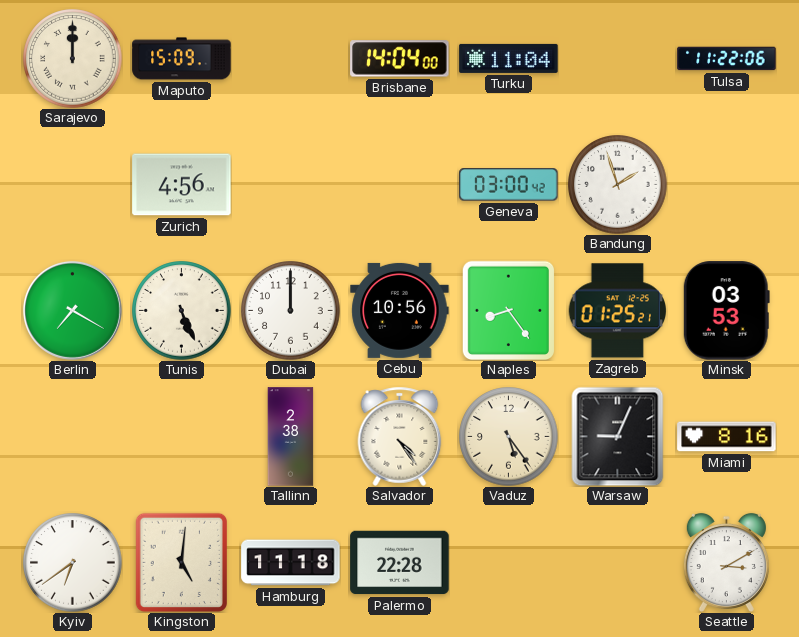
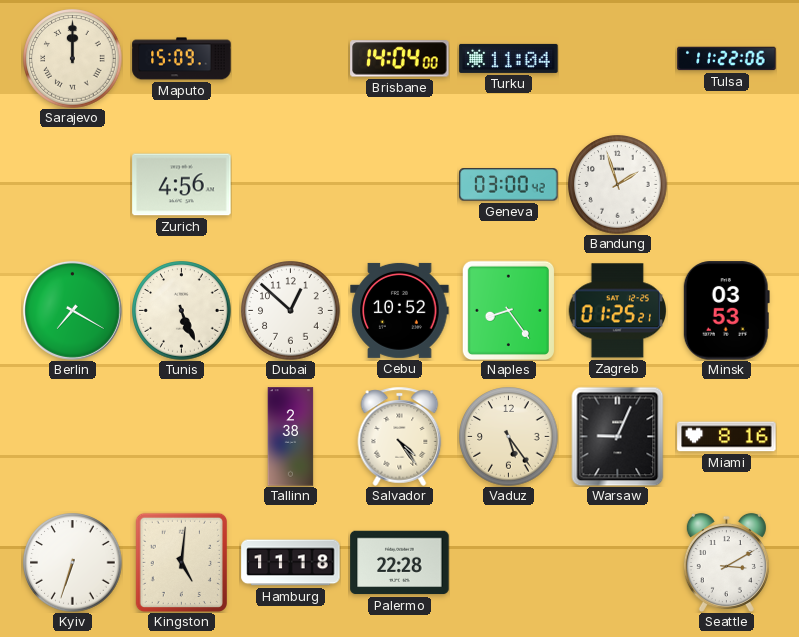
Dubai: 12:00 -> 12:52 (291, 311)
Cebu: 10:56 -> 10:52 (400, 310)
Kyiv: 6:39 -> 6:33 (73, 563)
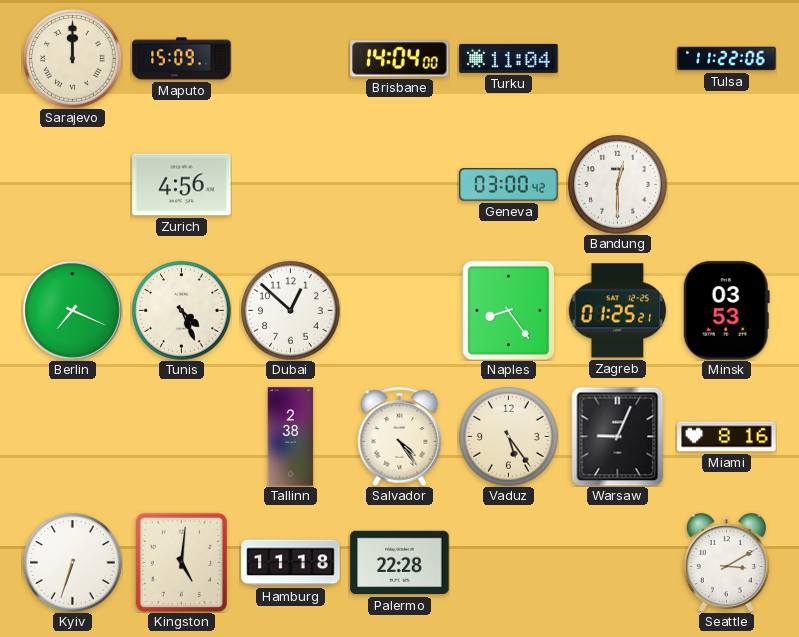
Bandung: 1:57 -> 12:30 (618, 185)
Berlin: 7:20 -> 7:19 (72, 310)
Tunis: 5:26 -> 4:26 (182, 311)
Cebu: 10:52 -> none (400, 310)
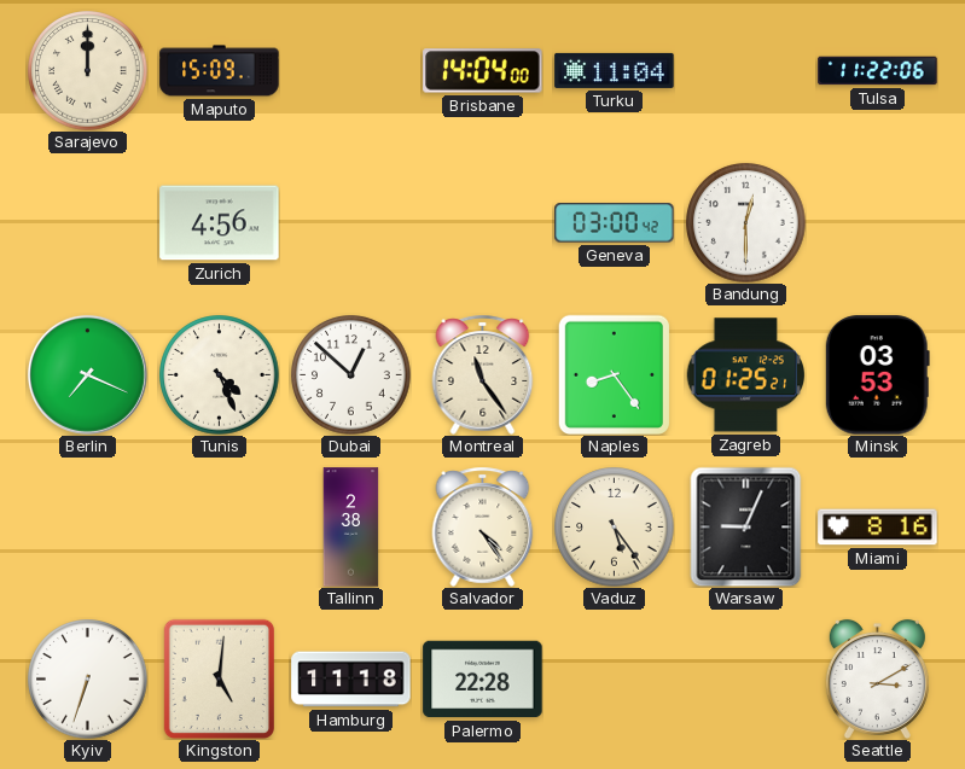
Montreal: none -> 11:24 (483, 374)
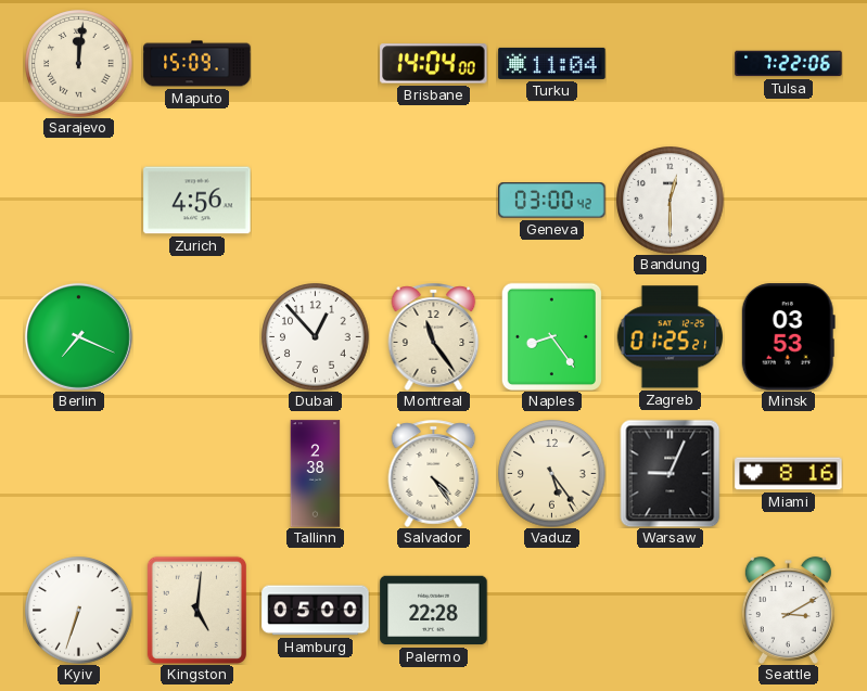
Sarajevo: 12:00 -> 12:01 (79, 64)
Tulsa: 11:22 -> 7:22 (789, 64)
Tunis: 4:26 -> none (220, 375)
Dubai: 12:52 -> 12:53 (316, 337)
Hamburg: 11:18 -> 05:00 (316, 611)
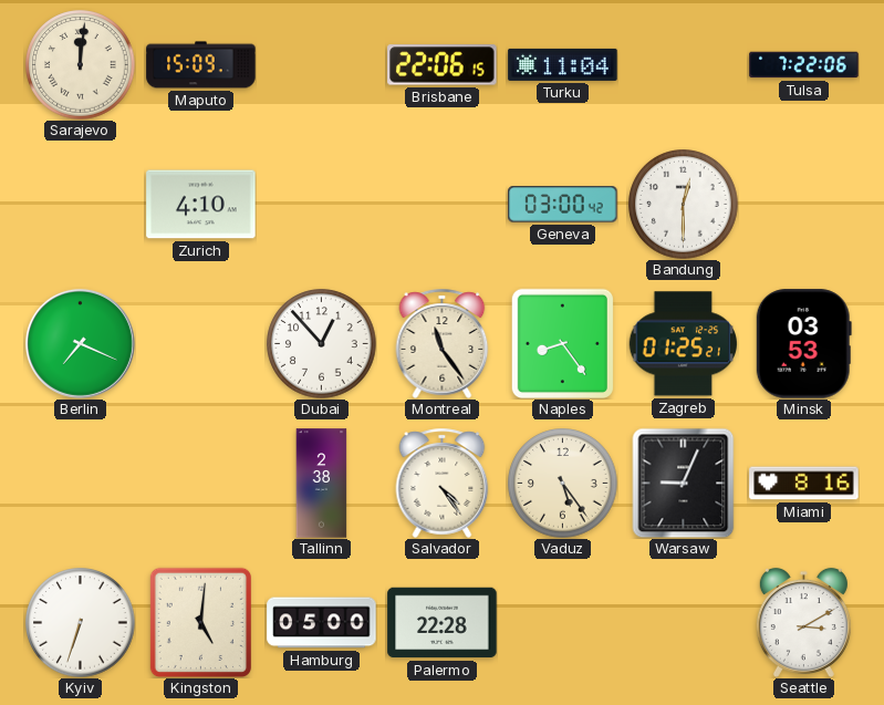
Brisbane: 14:04 -> 22:06 (443, 65)
Zurich: 4:56 -> 4:10 (201, 205)
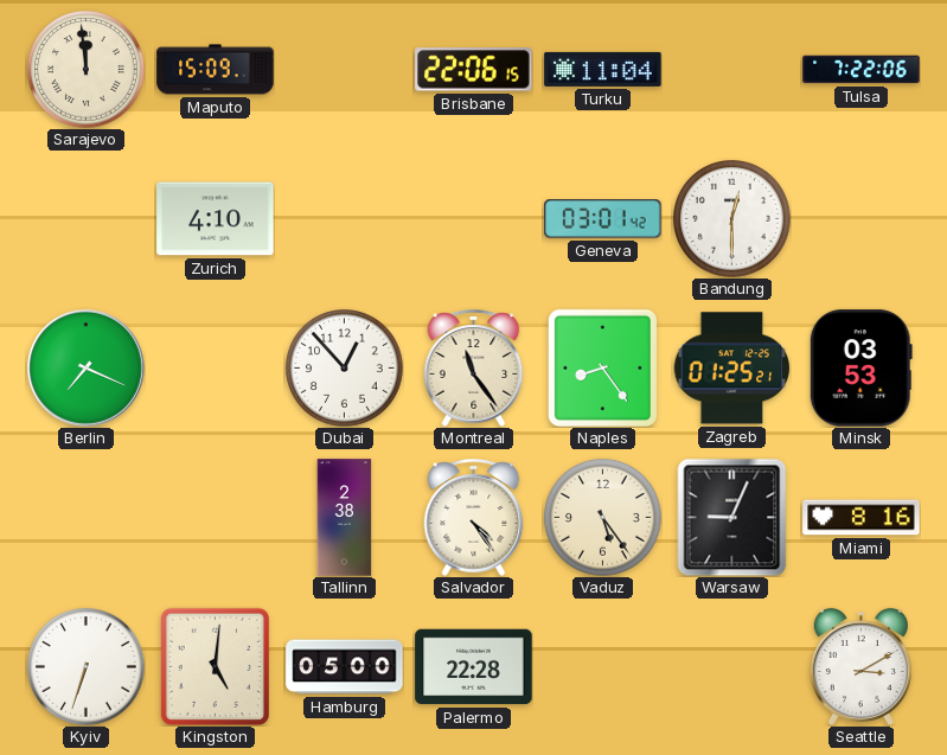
Sarajevo: 12:01 -> 11:59 (87, 70)
Geneva: 03:00 -> 03:01 (603, 219)
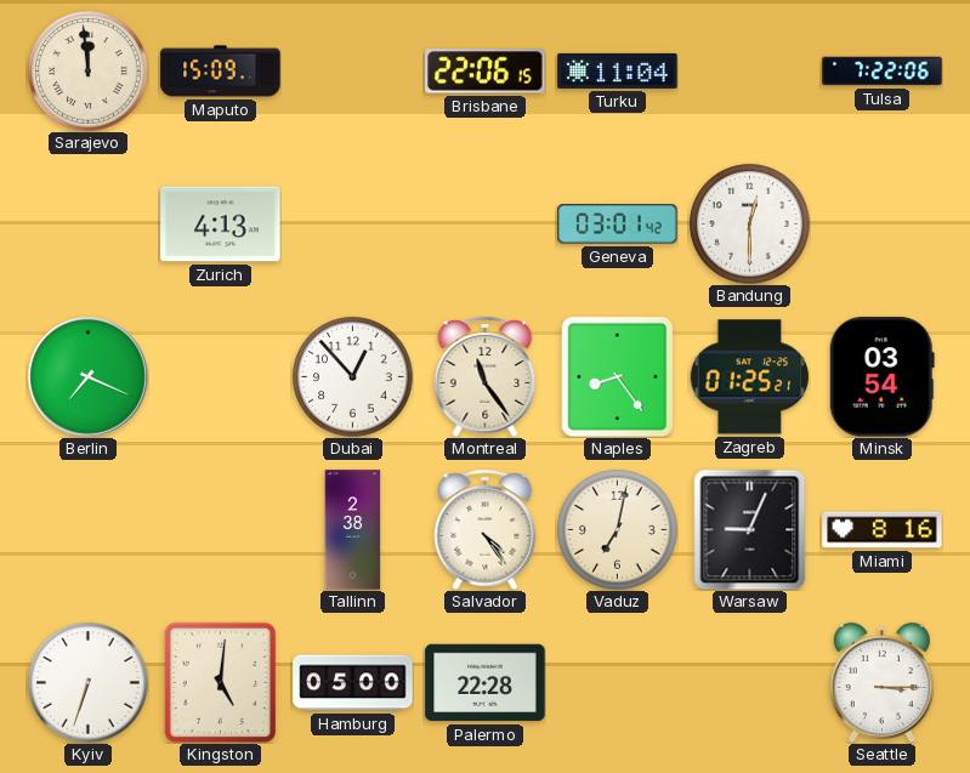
Zurich: 4:10 -> 4:13 (221, 224)
Minsk: 03:53 -> 03:54 (881, 377)
Vaduz: 5:24 -> 7:02 (618, 530)
Seattle: 3:10 -> 3:15 (881, 682)
